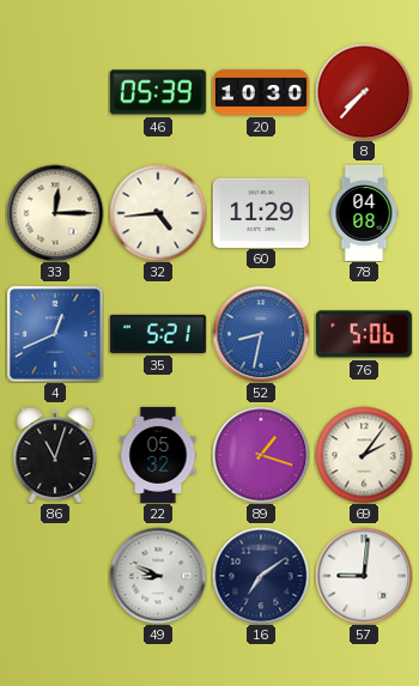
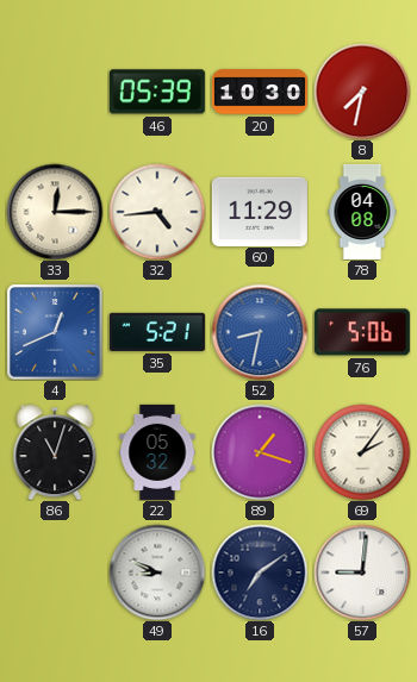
8: 7:37 -> 7:32 (362, 92)
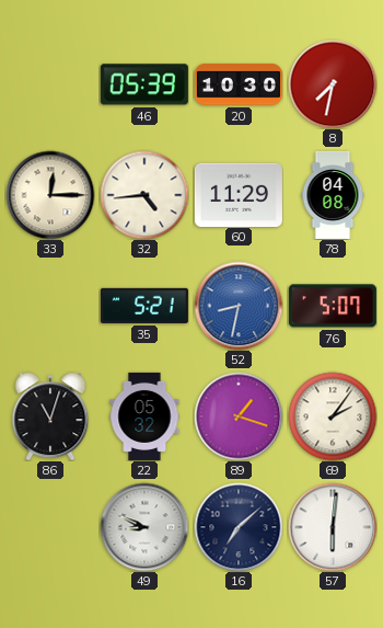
4: 12:41 -> none (55, 332)
76: 5:06 -> 5:07 (333, 306)
16: 7:09 -> 7:08 (239, 527)
57: 9:01 -> 6:01 (333, 527)
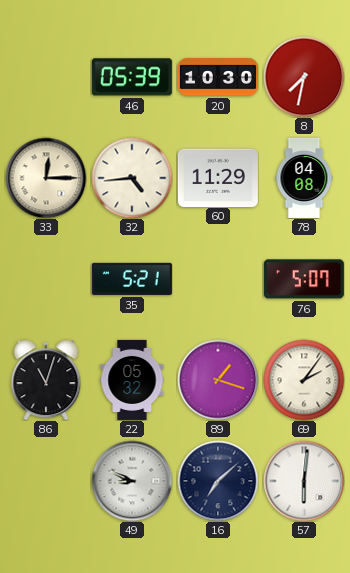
52: 8:32 -> none (239, 306)
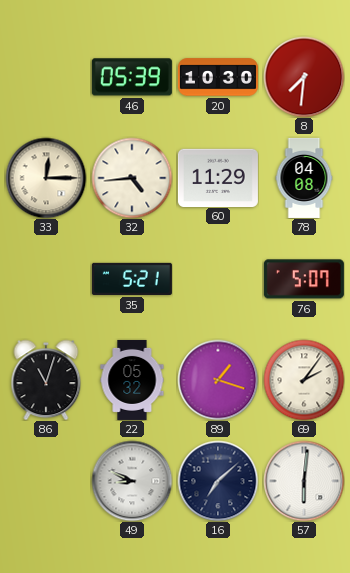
8: 7:32 -> 7:31 (304, 77)
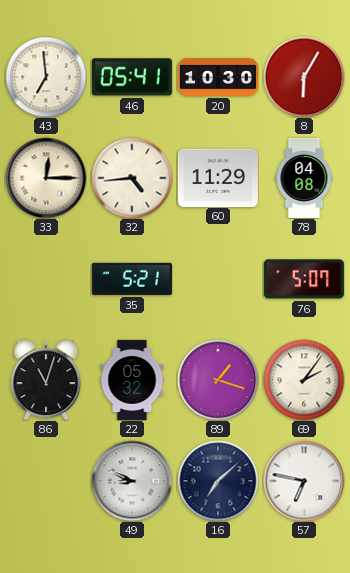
43: none -> 6:59 (46, 77)
46: 05:39 -> 05:41 (132, 77)
8: 7:31 -> 6:05 (304, 77)
57: 6:01 -> 6:47 (304, 481)
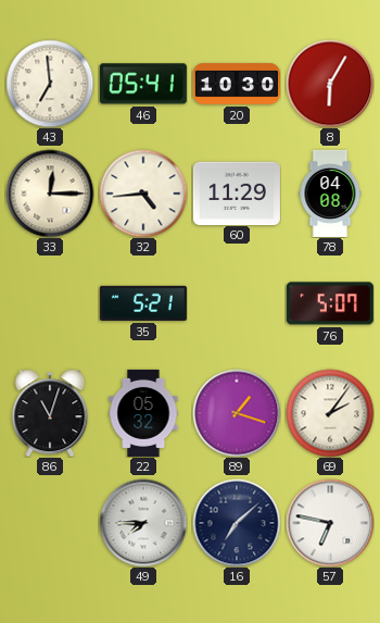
49: 8:49 -> 7:45 (143, 523)
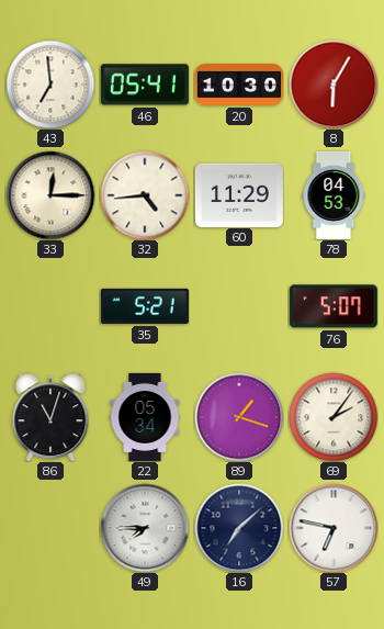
78: 04:08 -> 04:53 (334, 195)
22: 05:32 -> 05:34 (145, 417)
